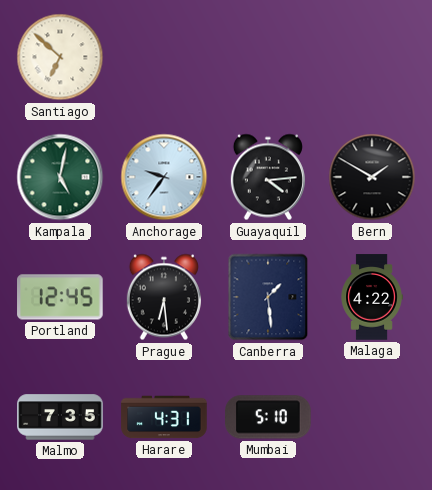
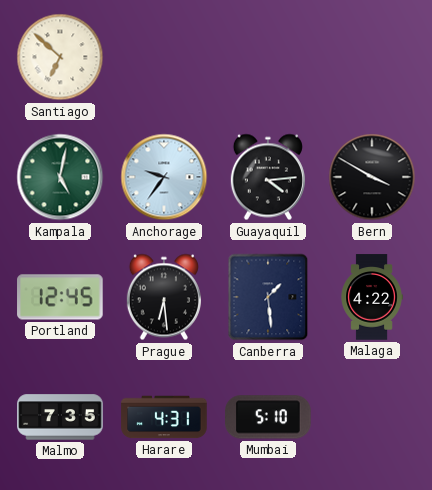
Bern: 1:50 -> 3:50 (372, 177)
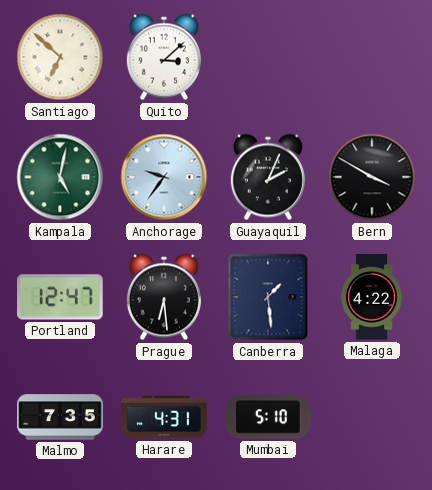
Quito: none -> 3:08 (164, 57)
Guayaquil: 4:14 -> 2:04 (268, 177)
Portland: 12:45 -> 12:47 (60, 297)
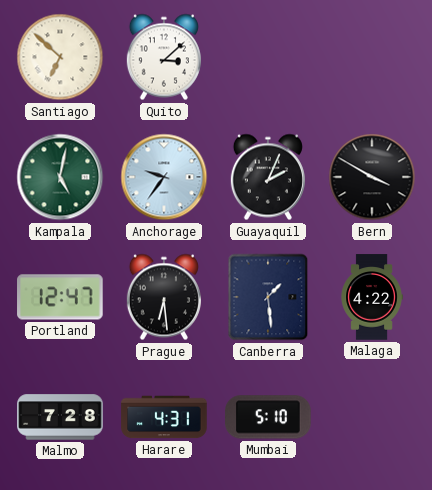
Malmo: 7:35 -> 7:28 (60, 417)
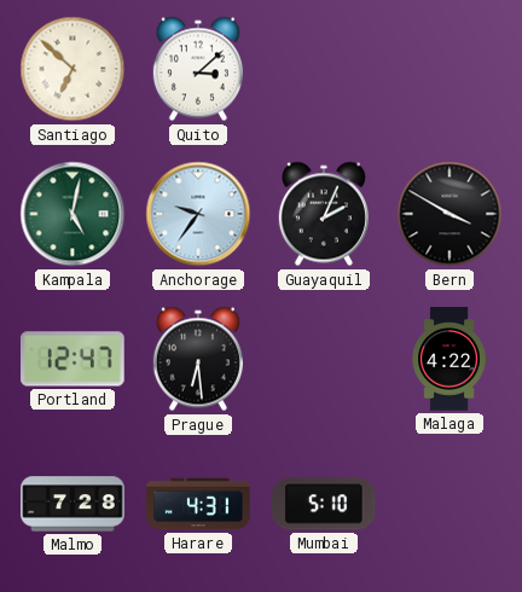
Canberra: 1:29 -> none (268, 297)
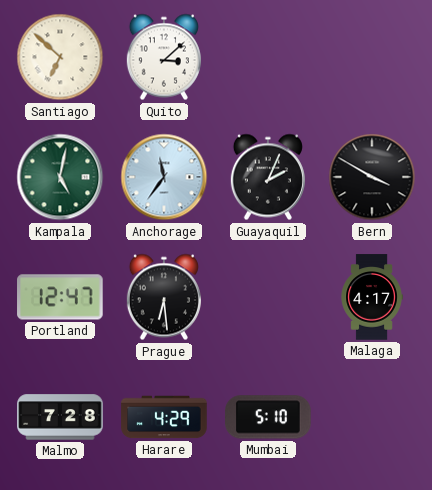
Anchorage: 9:36 -> 11:36 (164, 177)
Malaga: 4:22 -> 4:17 (372, 297)
Harare: 4:31 -> 4:29 (164, 417)
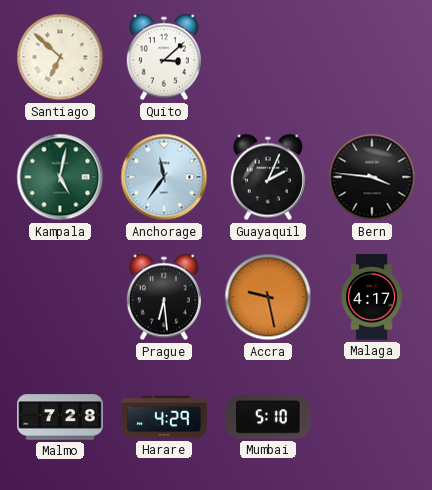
Bern: 3:50 -> 3:46 (372, 177)
Portland: 12:47 -> none (60, 297)
Accra: none -> 9:28 (268, 297)
